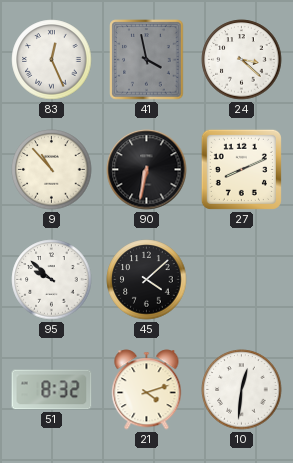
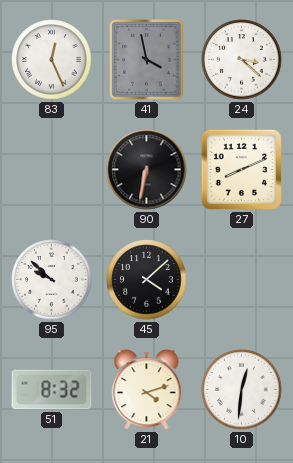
9: 10:53 -> none (52, 170)
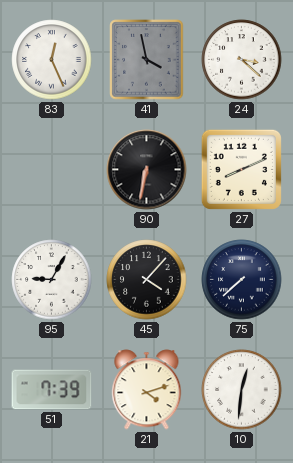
95: 9:52 -> 9:05 (52, 280)
45: 4:08 -> 4:07 (147, 280)
75: none -> 7:38 (242, 280)
51: 8:32 -> 7:39 (52, 390)
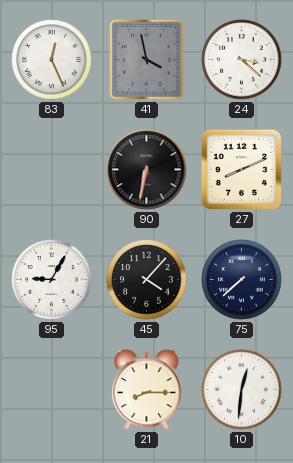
51: 7:39 -> none (52, 390)
21: 4:12 -> 8:15 (147, 390)
